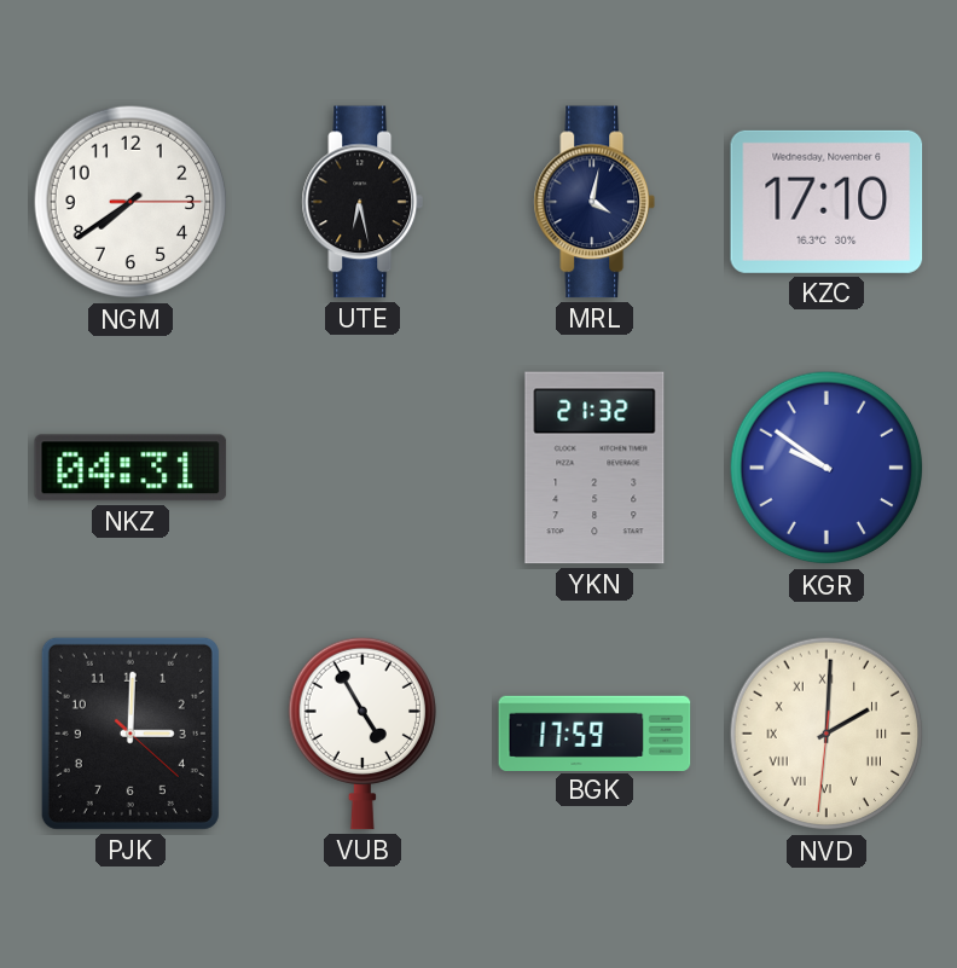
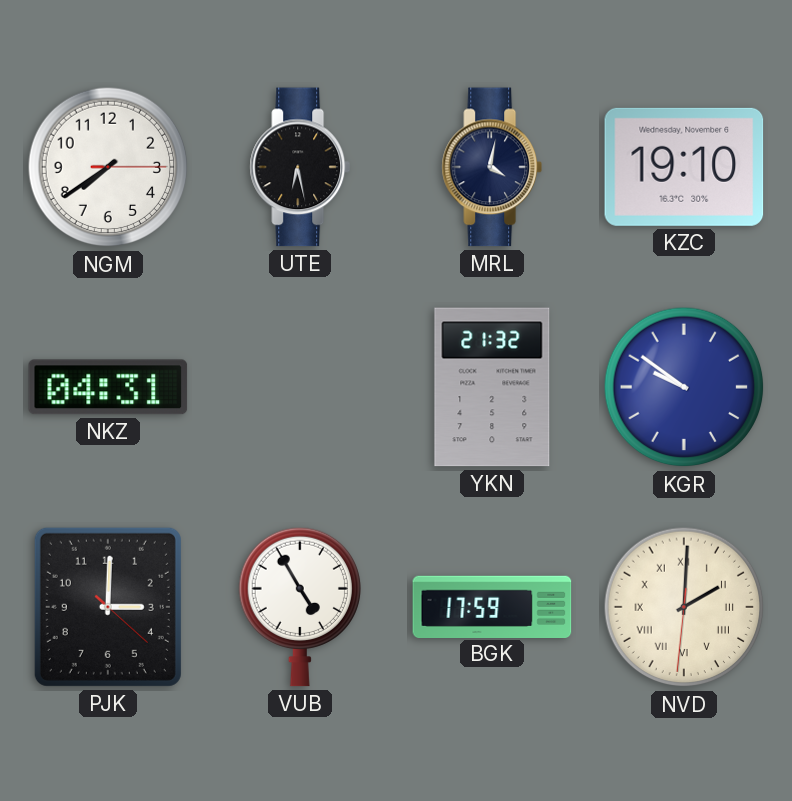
KZC: 17:10 -> 19:10 (684, 167)
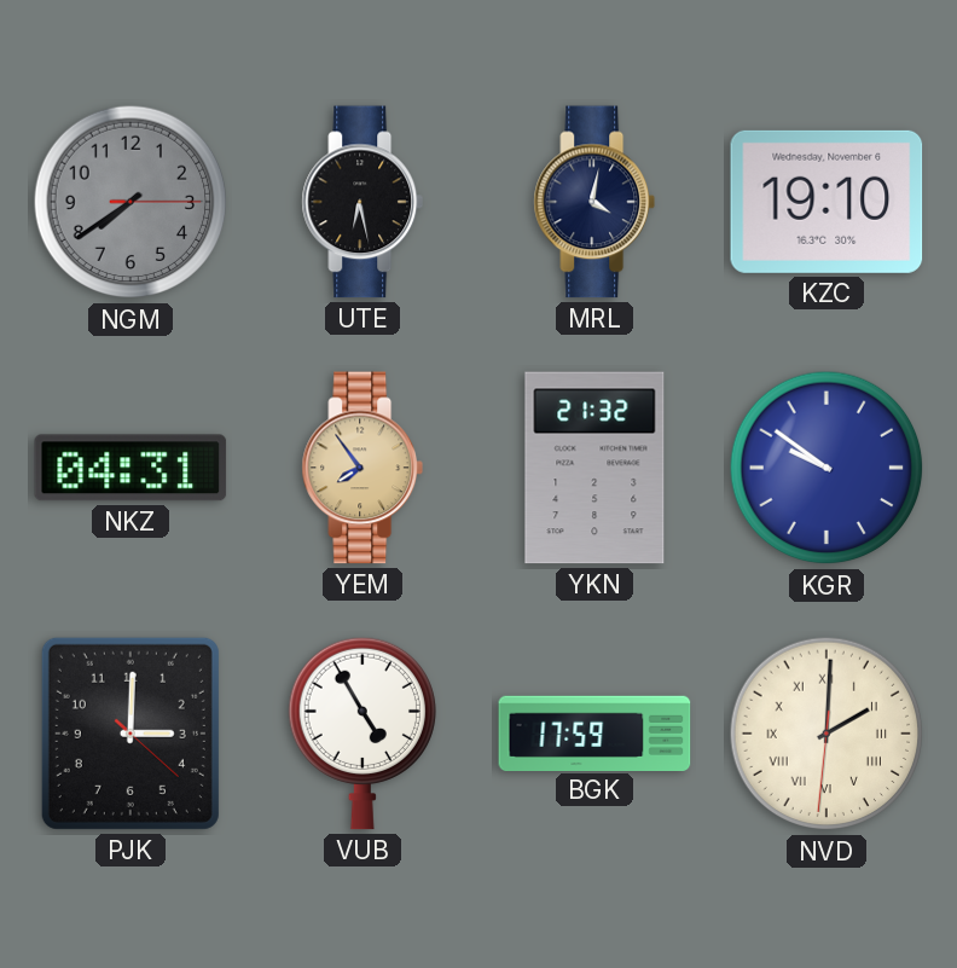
NGM dial: white -> grey (130, 202)
YEM: none -> 7:54 (362, 468)
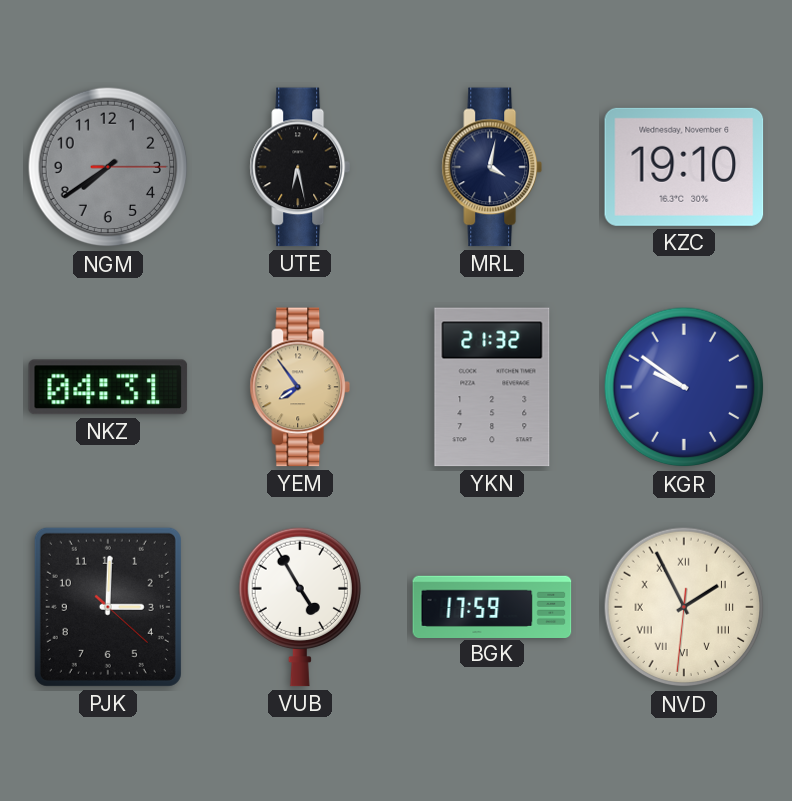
NVD: 2:00 -> 1:55 (684, 607)
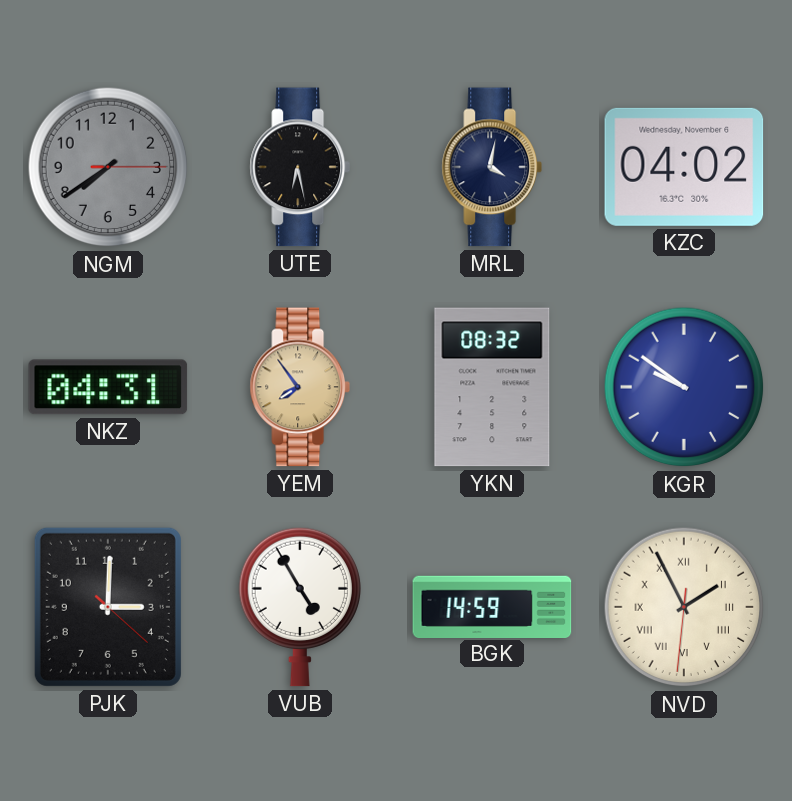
KZC: 19:10 -> 04:02 (684, 167)
YKN: 21:32 -> 08:32 (492, 387)
BGK: 17:59 -> 14:59 (492, 606)
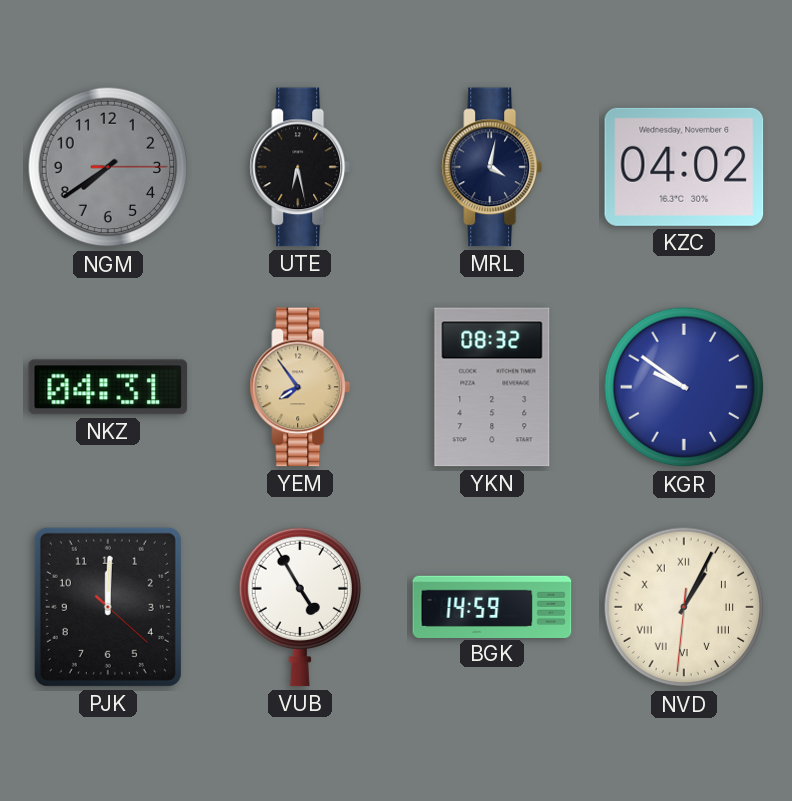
PJK: 3:00 -> 12:00 (108, 607)
NVD: 1:55 -> 1:04 (684, 607)
